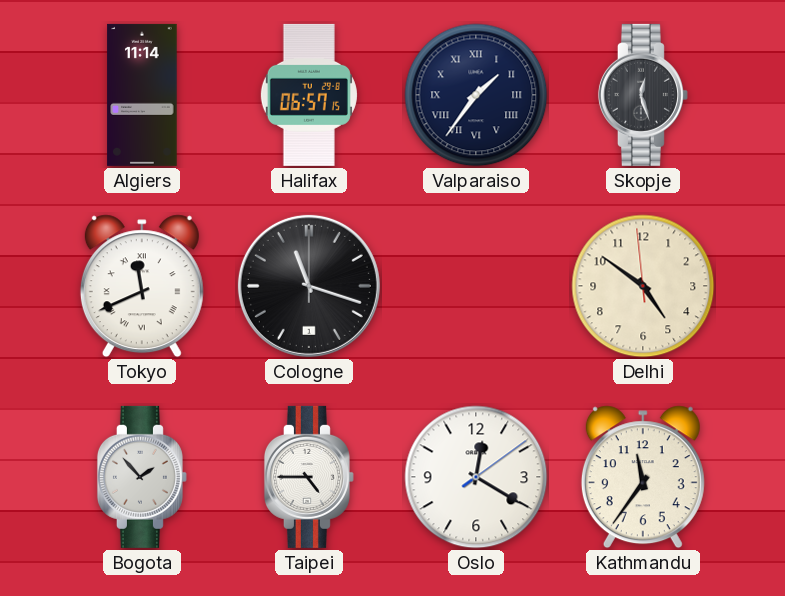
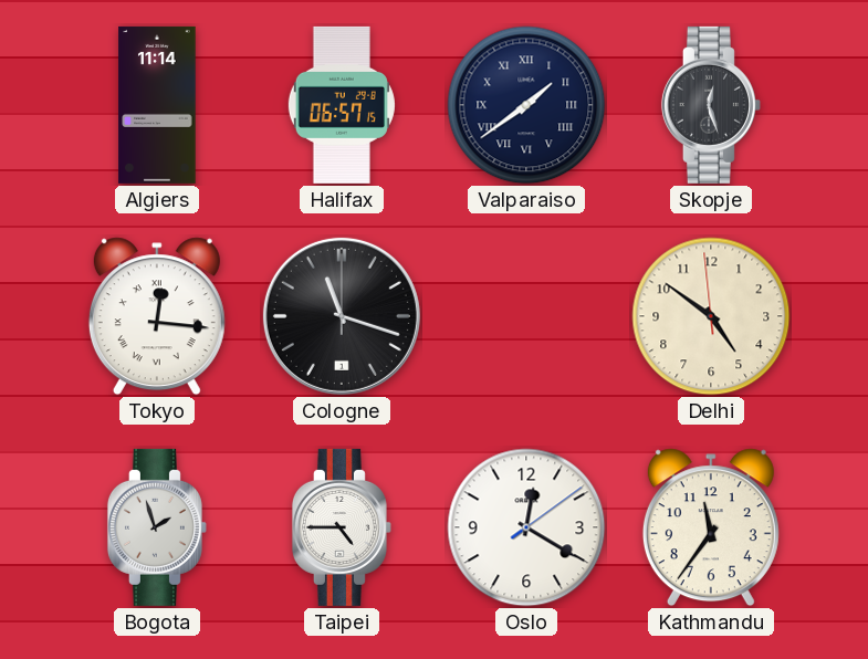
Valparaiso: 1:36 -> 1:39 (526, 105)
Tokyo: 11:41 -> 12:16 (157, 316)
Bogota: 1:53 -> 1:57 (157, 527)
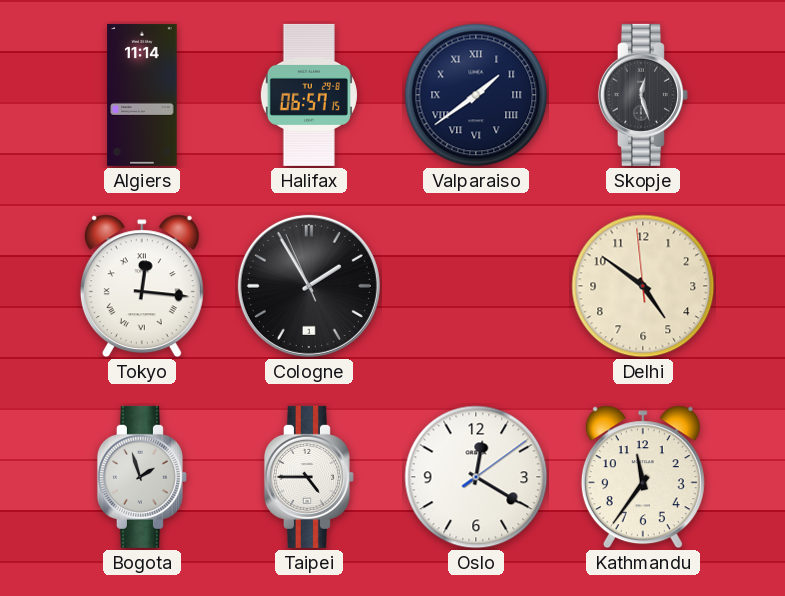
Cologne: 11:18 -> 1:54 (309, 286)
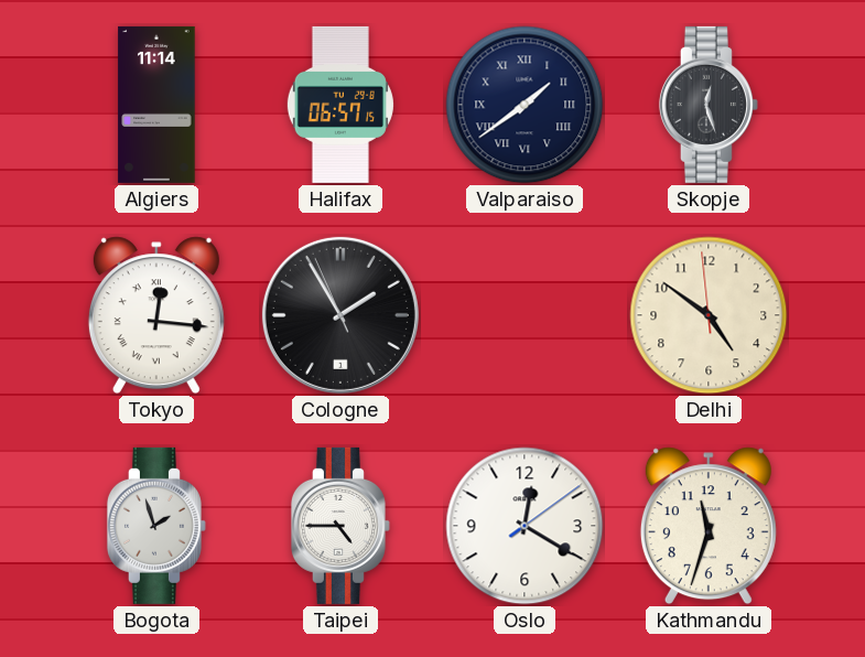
Kathmandu: 11:36 -> 11:33 (709, 526)
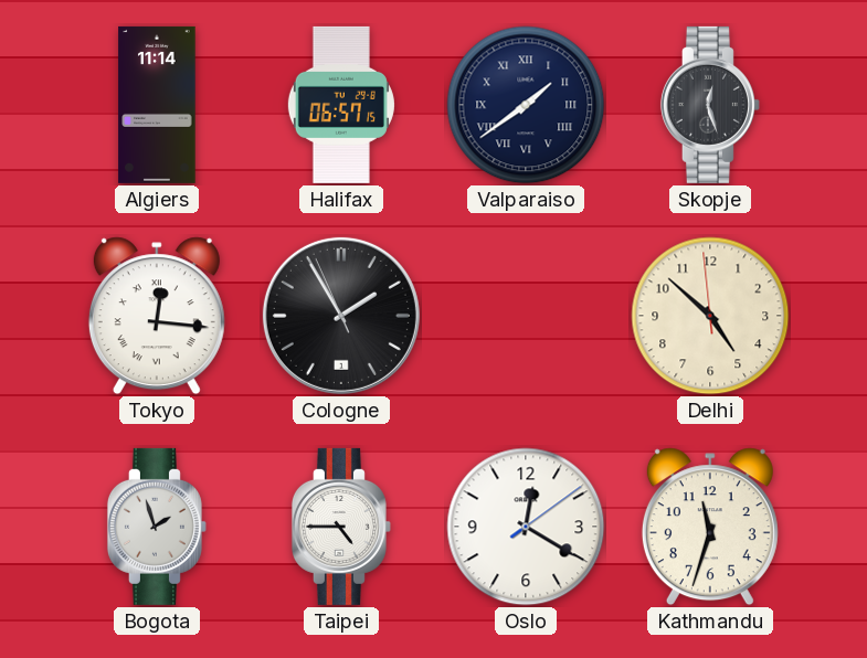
Delhi: 4:50 -> 4:51 (710, 316)
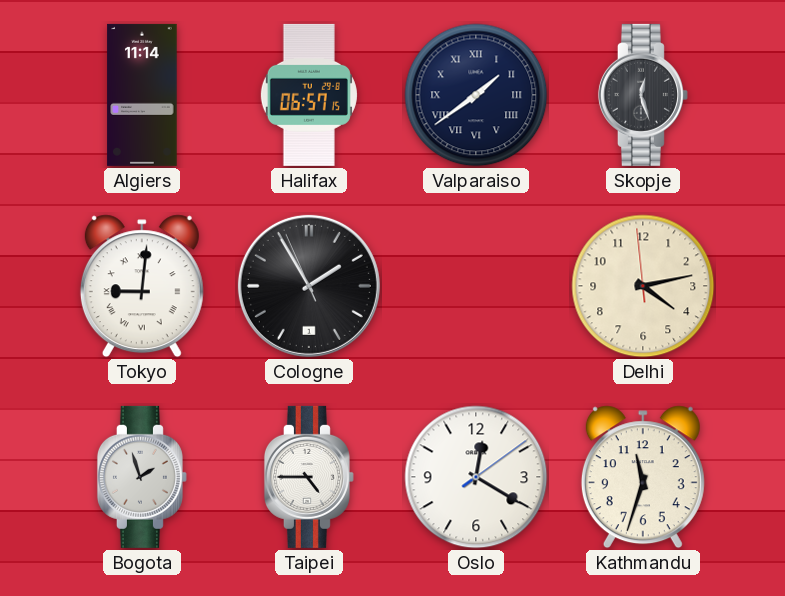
Tokyo: 12:16 -> 9:01 (142, 286)
Delhi: 4:51 -> 4:12 (643, 286)
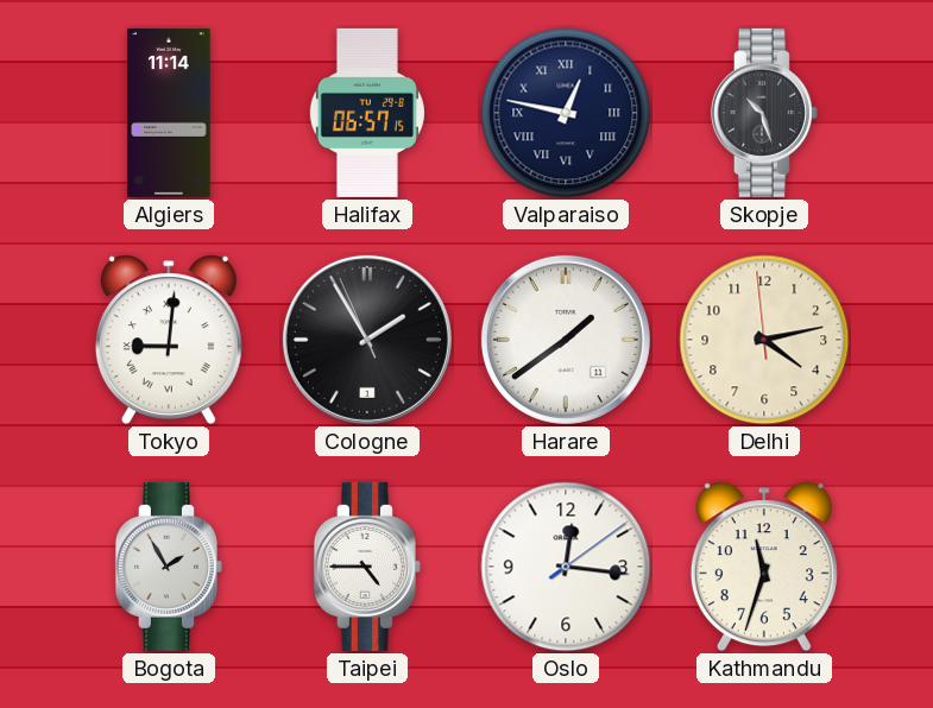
Valparaiso: 1:39 -> 12:47 (566, 113)
Skopje: 12:27 -> 10:27 (764, 113)
Harare: none -> 1:39 (566, 340)
Bogota: 1:57 -> 1:55 (169, 567)
Oslo: 12:20 -> 12:16 (566, 567)
